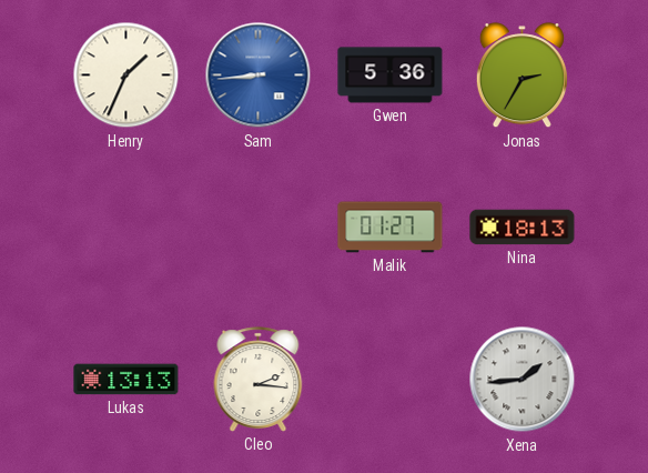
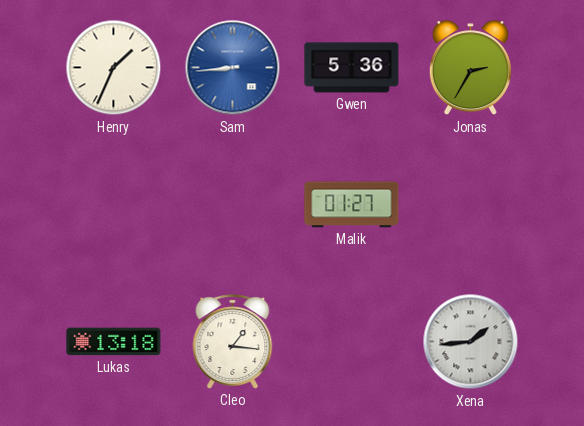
Nina: 18:13 -> none (523, 228)
Lukas: 13:13 -> 13:18 (114, 342)
Cleo: 2:16 -> 1:16 (233, 342)
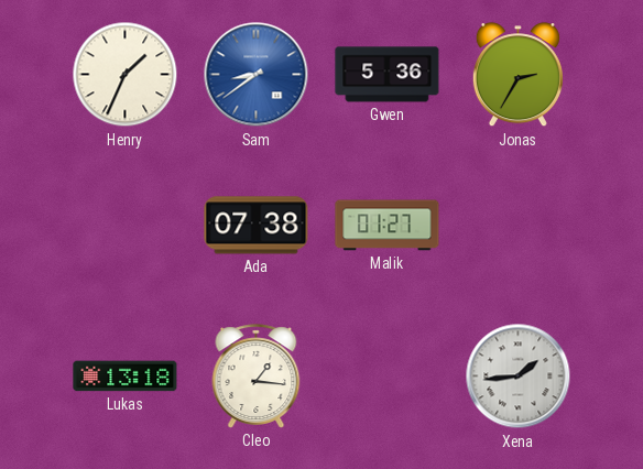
Sam: 8:44 -> 8:39 (257, 75)
Ada: none -> 07:38 (257, 226)
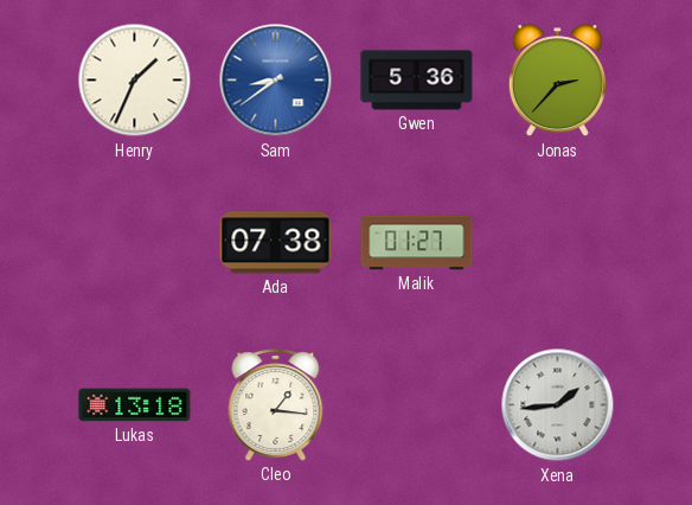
Jonas: 2:35 -> 2:37 (557, 81)
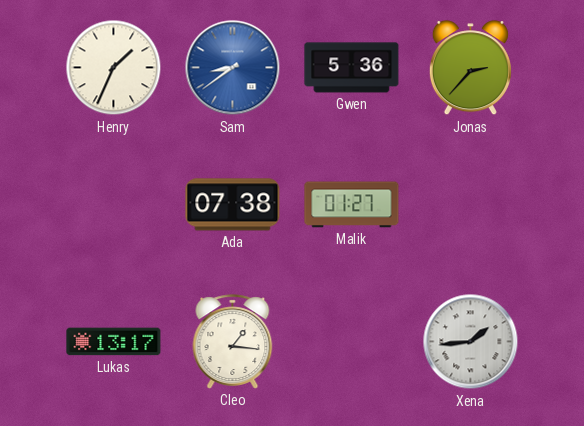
Lukas: 13:18 -> 13:17 (114, 342)
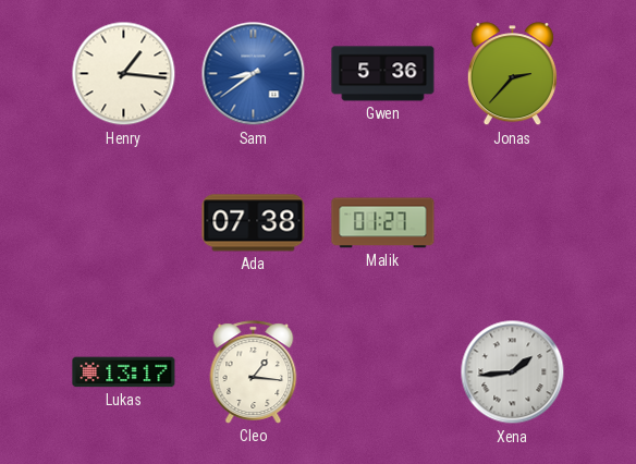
Henry: 1:34 -> 1:16 (124, 74)
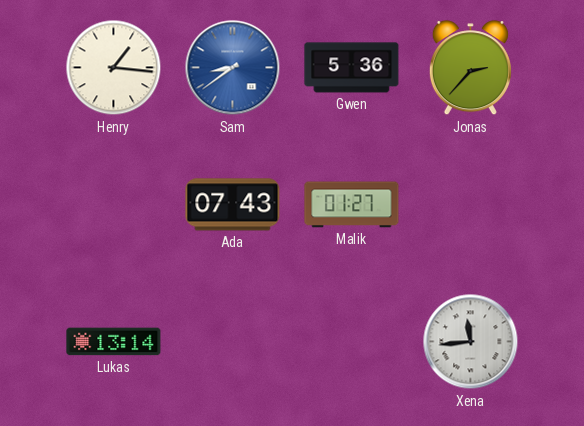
Ada: 07:38 -> 07:43 (233, 205)
Lukas: 13:17 -> 13:14 (114, 342)
Cleo: 1:16 -> none (254, 373)
Xena: 1:44 -> 11:44 (471, 342)
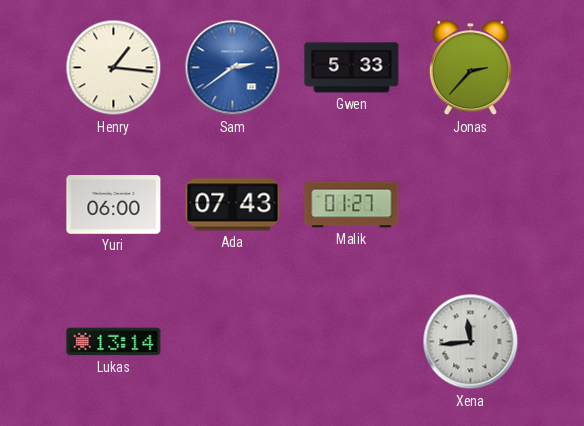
Sam: 8:39 -> 2:39 (233, 68)
Gwen: 5:36 -> 5:33 (352, 68)
Yuri: none -> 06:00 (114, 205)
